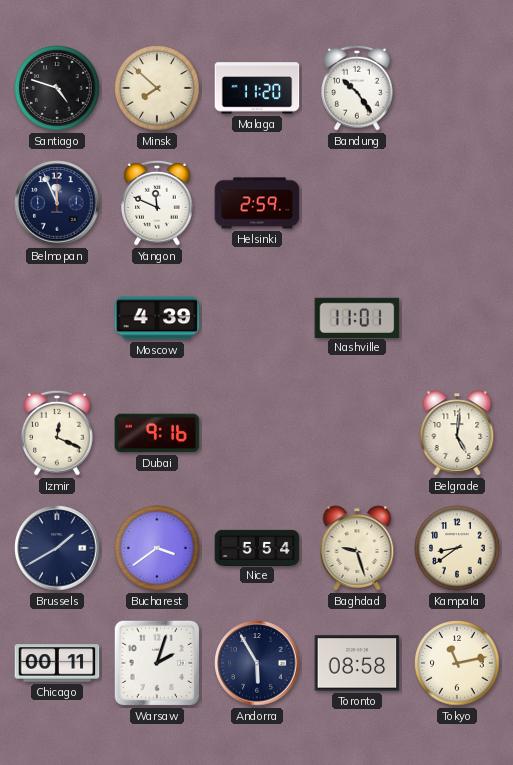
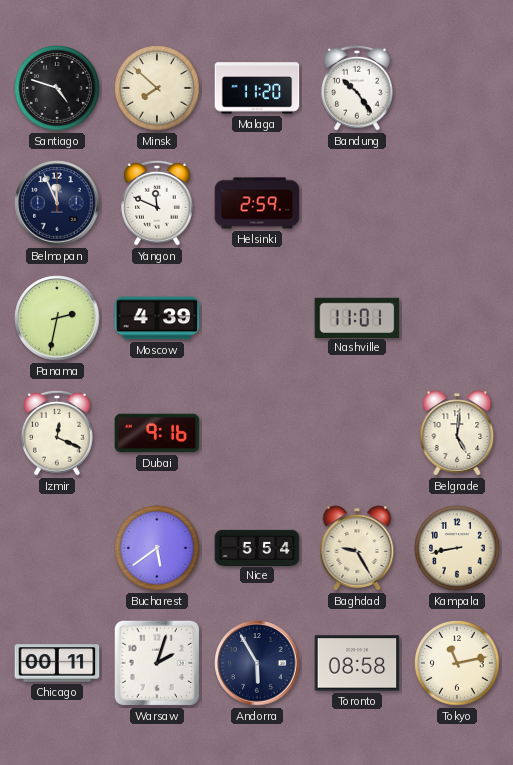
Panama: none -> 2:32 (57, 318)
Brussels: 1:40 -> none (57, 548)
Bucharest: 3:39 -> 5:39 (157, 548)
Baghdad: 9:27 -> 9:25 (357, 548)
Kampala: 8:39 -> 8:43 (457, 548)
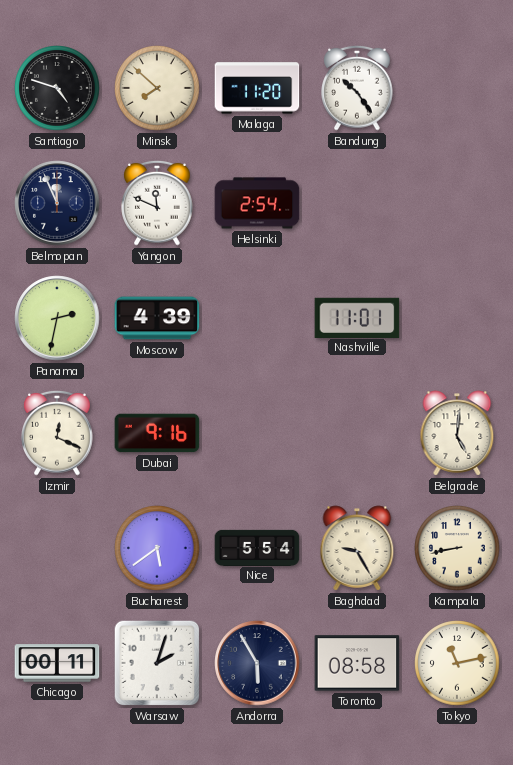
Helsinki: 2:59 -> 2:54 (257, 203)
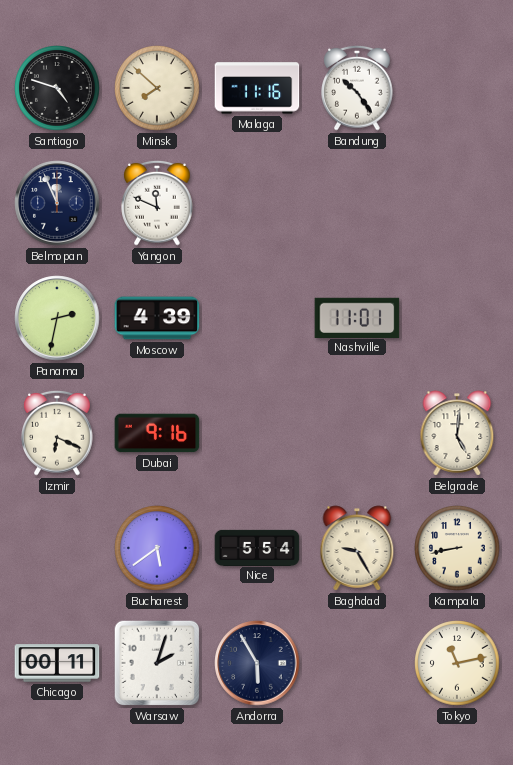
Malaga: 11:20 -> 11:16 (257, 88)
Helsinki: 2:54 -> none (257, 203)
Izmir: 12:19 -> 6:19 (57, 433)
Toronto: 08:58 -> none (357, 663)
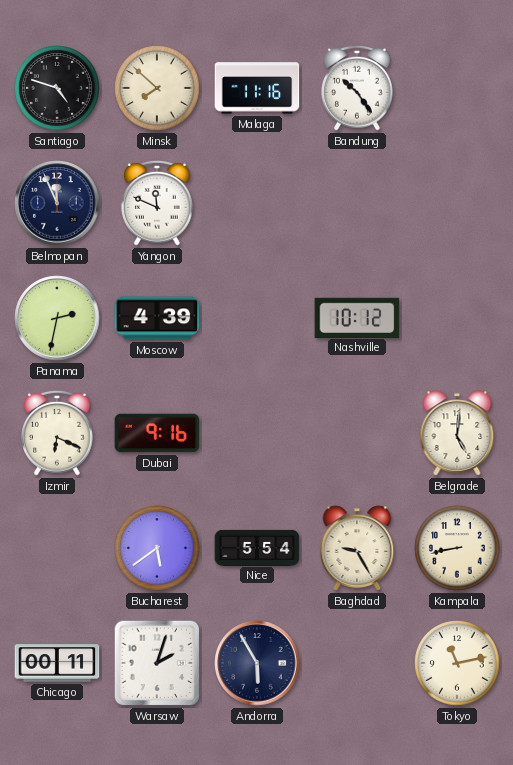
Nashville: 11:01 -> 10:12 (357, 317)
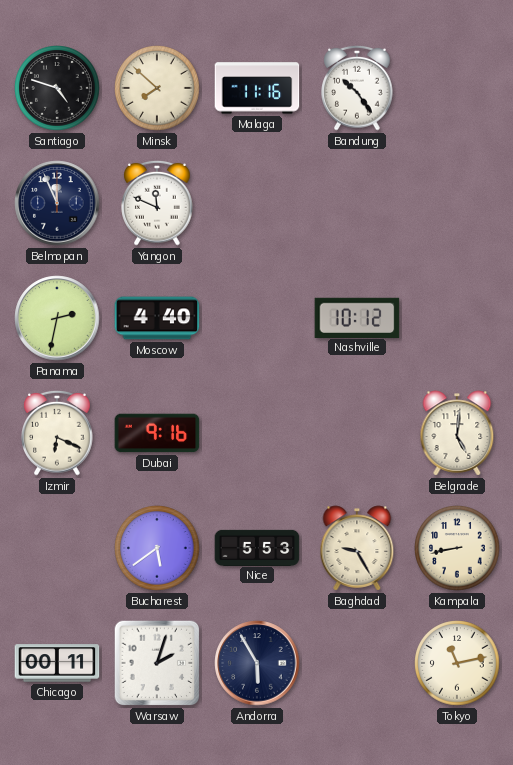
Moscow: 4:39 -> 4:40 (157, 318)
Nice: 5:54 -> 5:53 (257, 547)
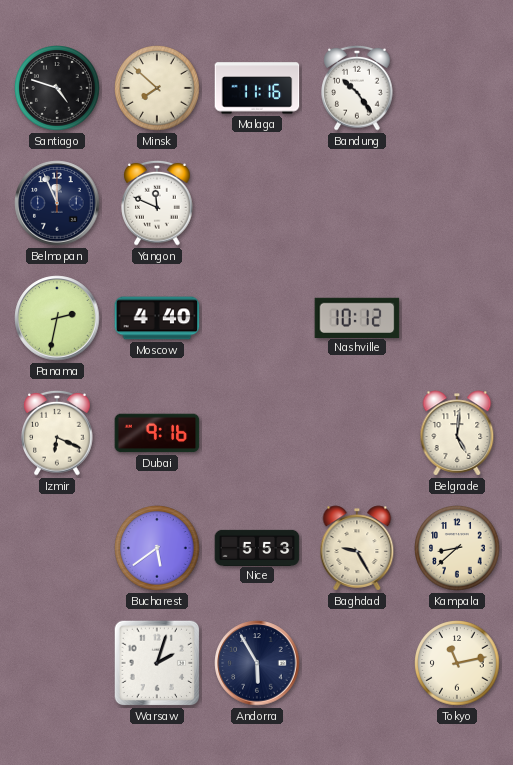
Kampala: 8:43 -> 8:38 (457, 548)
Chicago: 00:11 -> none (57, 663)
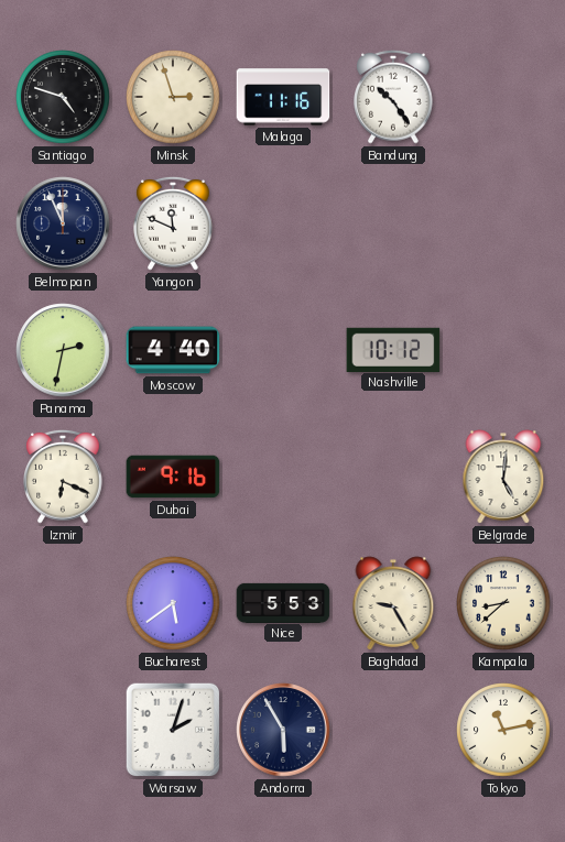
Minsk: 7:52 -> 2:57 (173, 97)
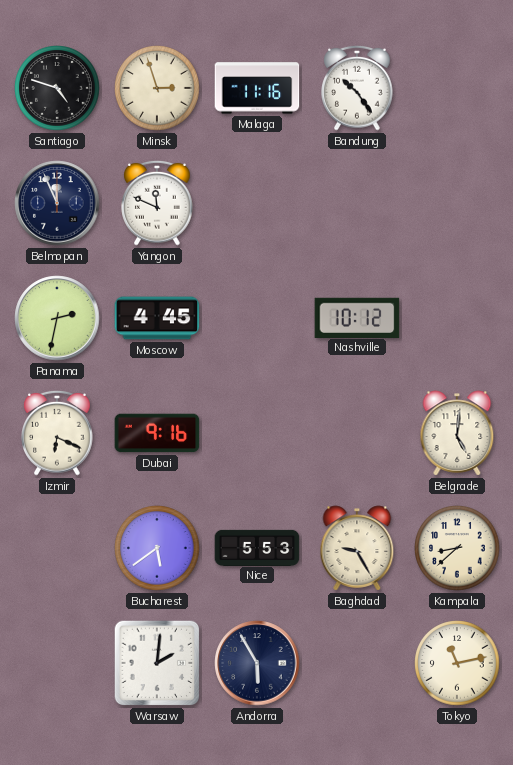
Moscow: 4:40 -> 4:45 (157, 318)
Warsaw: 2:03 -> 2:01 (157, 663)
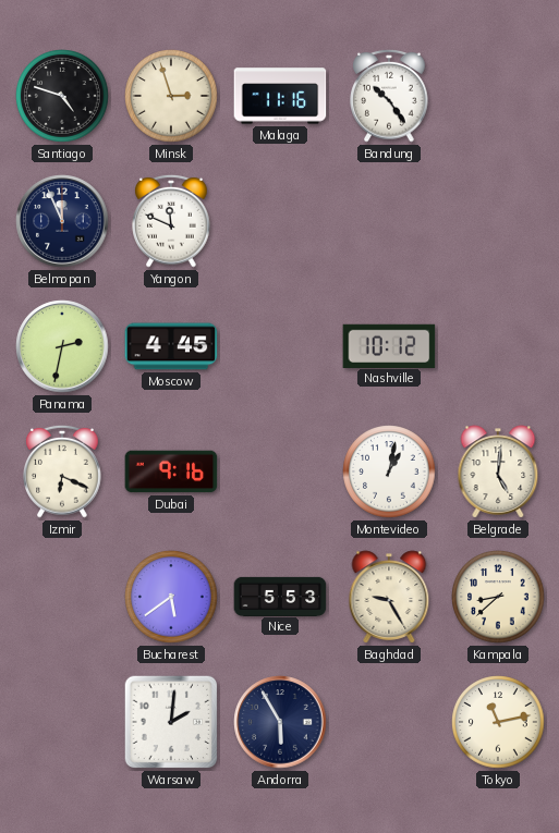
Montevideo: none -> 1:02 (389, 471)
